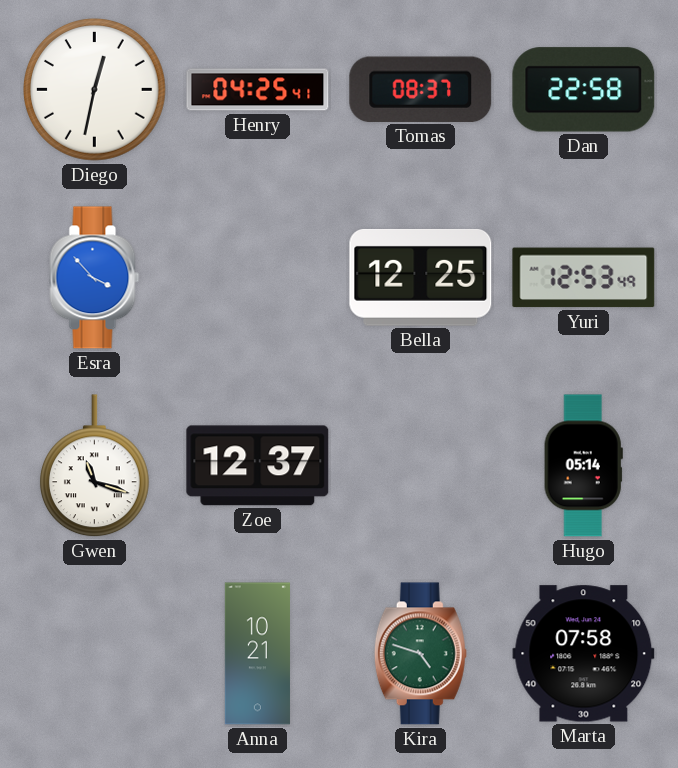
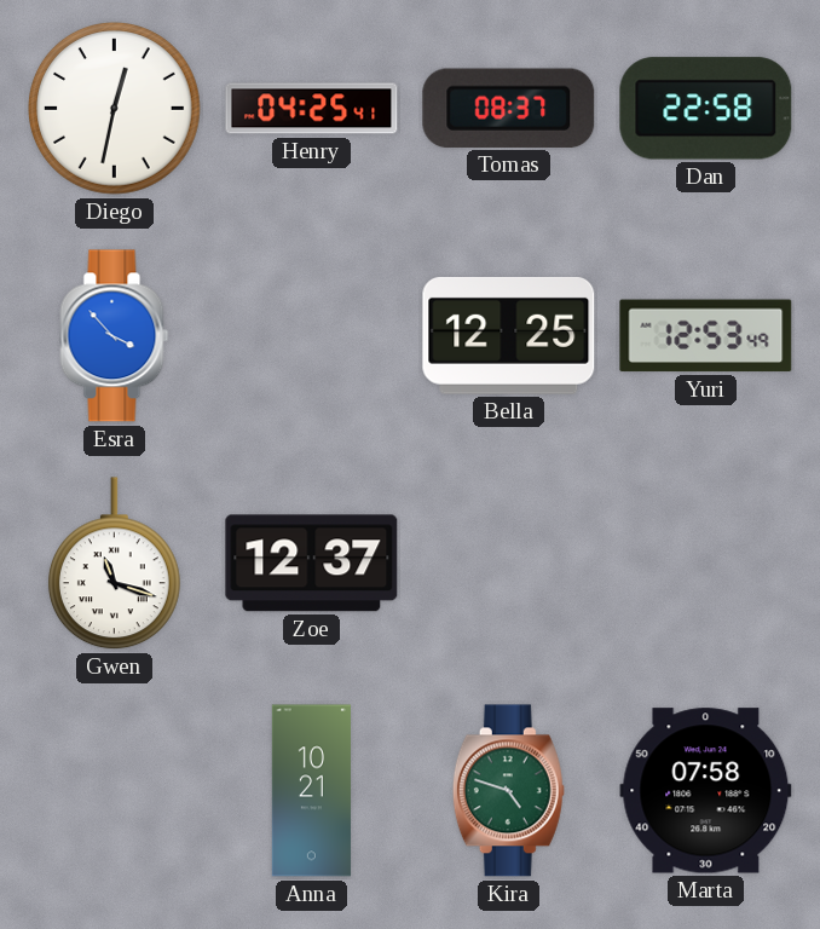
Hugo: 05:14 -> none (583, 466)
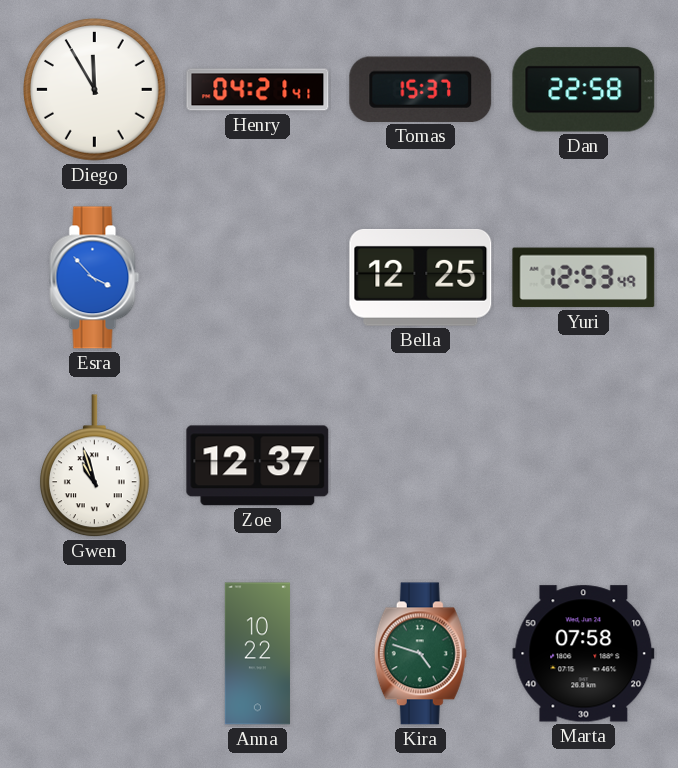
Diego: 12:32 -> 11:55 (95, 90)
Henry: 04:25 -> 04:21 (258, 90)
Tomas: 08:37 -> 15:37 (421, 89)
Gwen: 11:18 -> 10:57 (94, 466)
Anna: 10:21 -> 10:22 (257, 654)
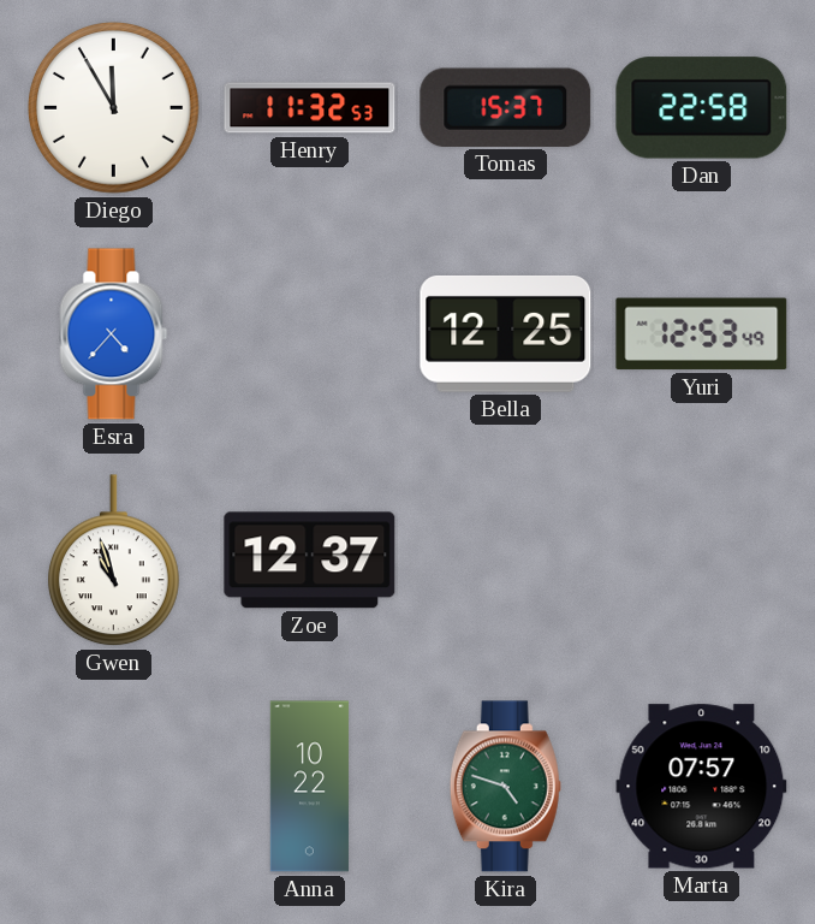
Henry: 04:21 -> 11:32 (310, 108)
Esra: 3:53 -> 4:37 (114, 334)
Marta: 07:58 -> 07:57 (702, 787)
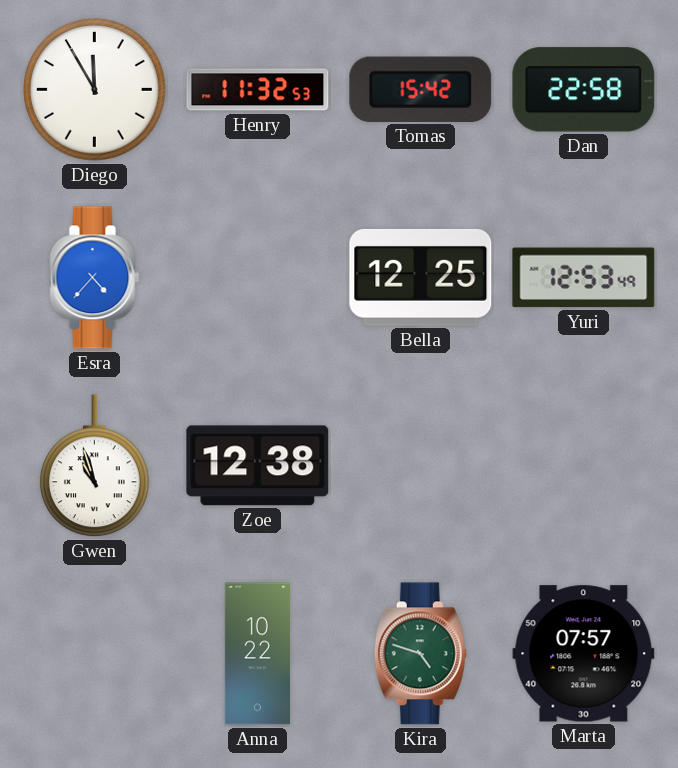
Tomas: 15:37 -> 15:42 (421, 89)
Zoe: 12:37 -> 12:38 (258, 466)
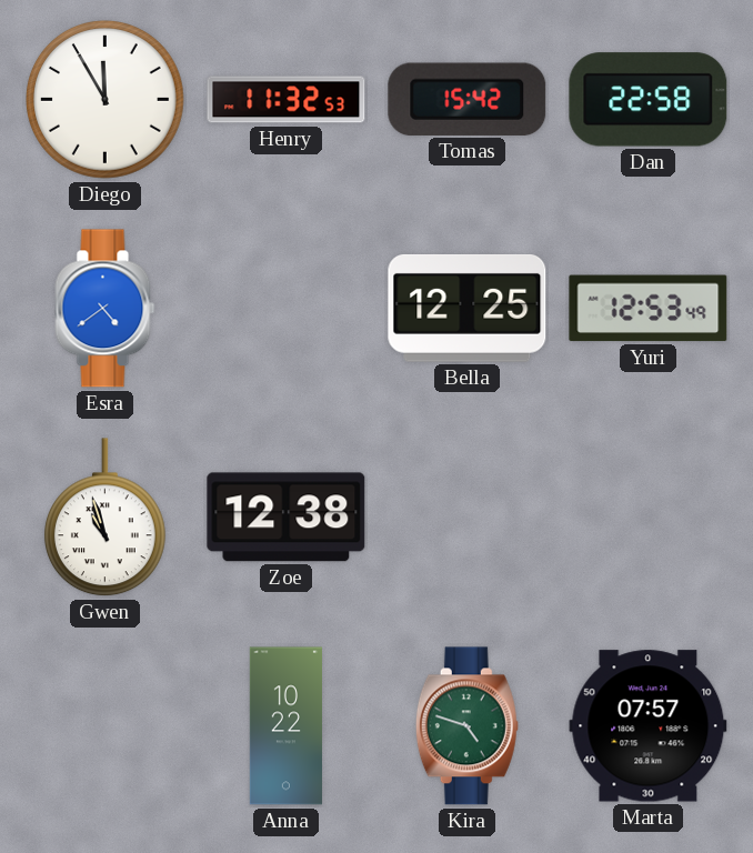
Esra: 4:37 -> 4:39 (106, 309)
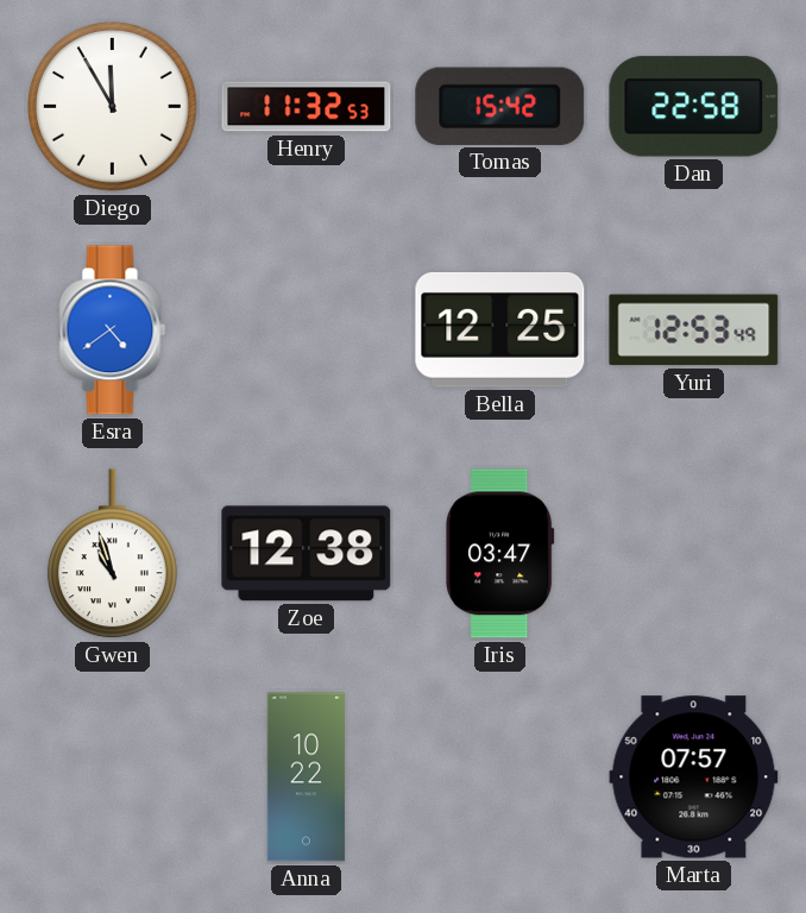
Iris: none -> 03:47 (500, 554)
Kira: 4:48 -> none (466, 726)
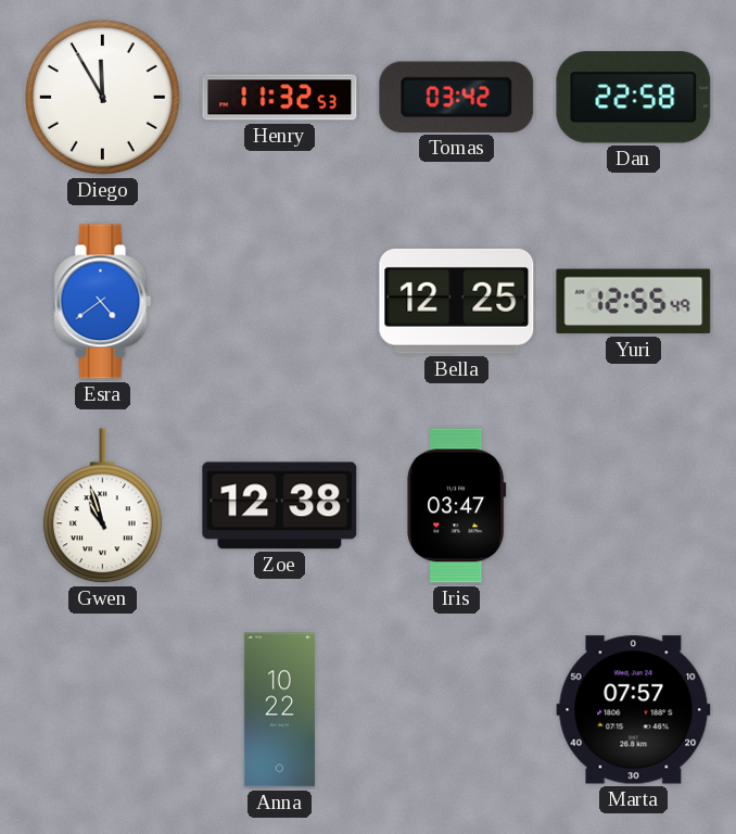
Tomas: 15:42 -> 03:42 (457, 97)
Yuri: 12:53 -> 12:55 (634, 302)
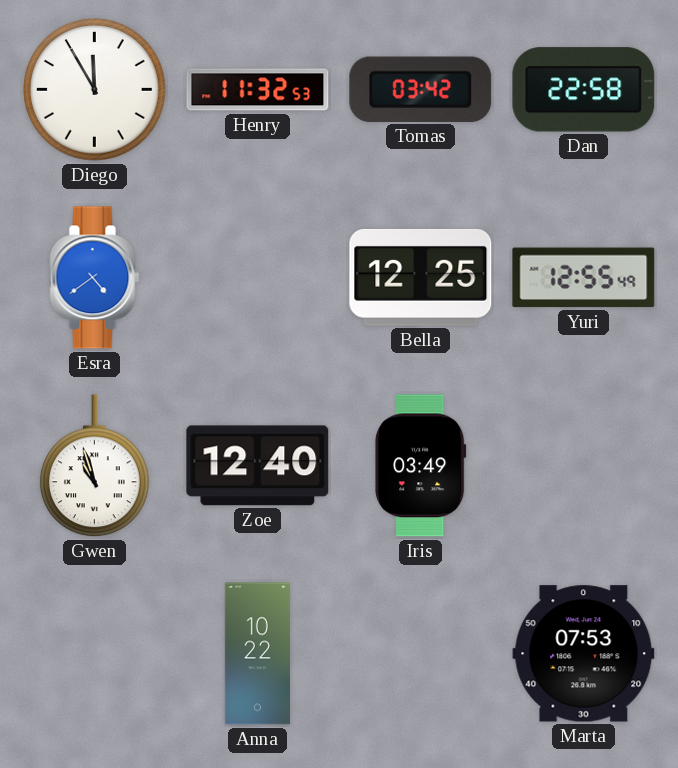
Zoe: 12:38 -> 12:40 (258, 466)
Iris: 03:47 -> 03:49 (421, 466)
Marta: 07:57 -> 07:53 (584, 654)
